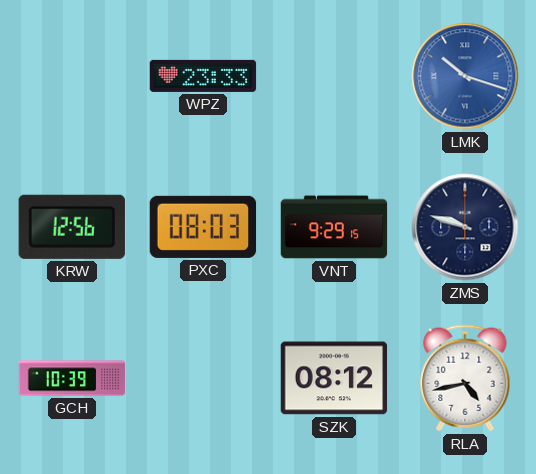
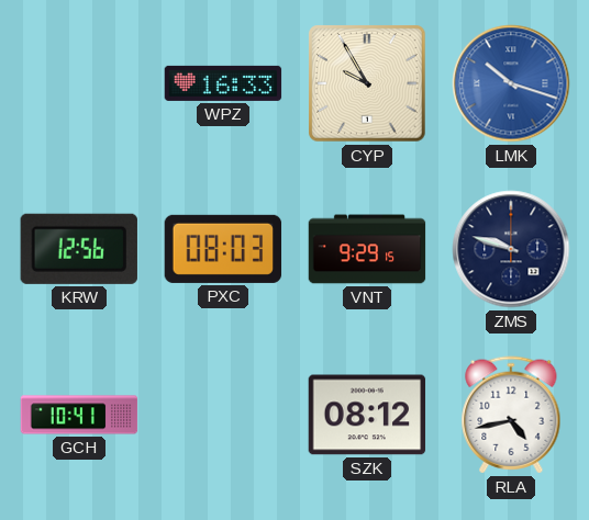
WPZ: 23:33 -> 16:33 (223, 83)
CYP: none -> 9:55 (367, 83)
GCH: 10:39 -> 10:41 (79, 415)
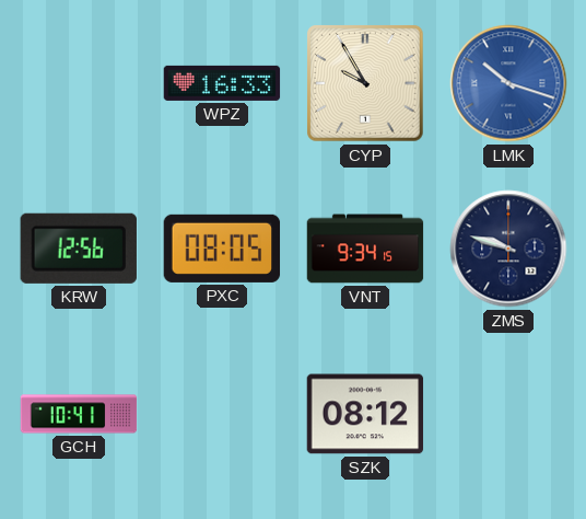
PXC: 08:03 -> 08:05 (222, 249)
VNT: 9:29 -> 9:34 (365, 249)
RLA: 4:43 -> none (511, 415)
